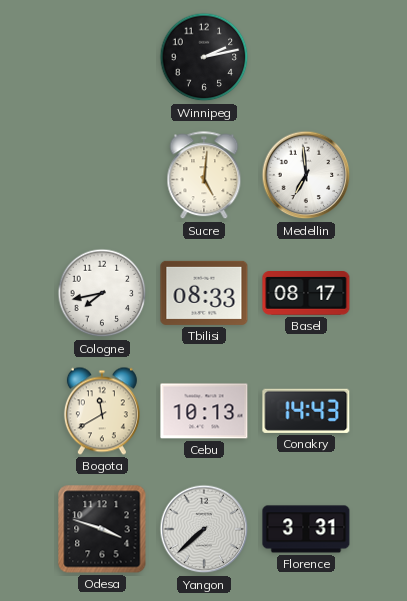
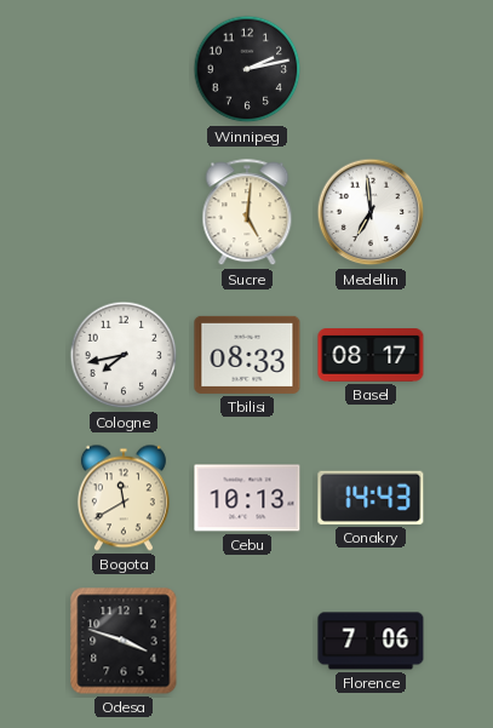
Yangon: 7:38 -> none (204, 529)
Florence: 3:31 -> 7:06 (371, 641)
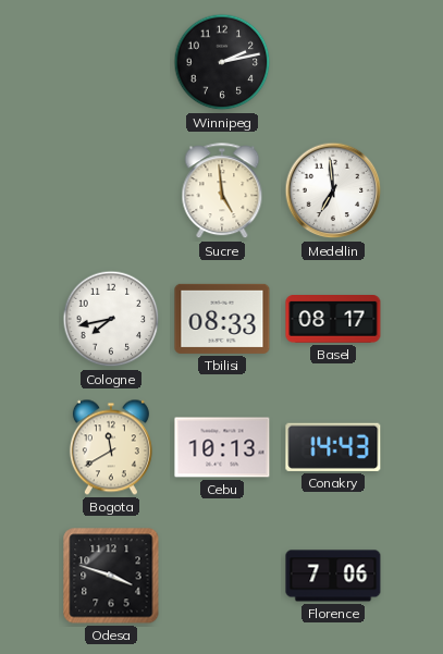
Sucre: 5:01 -> 4:59 (222, 192)
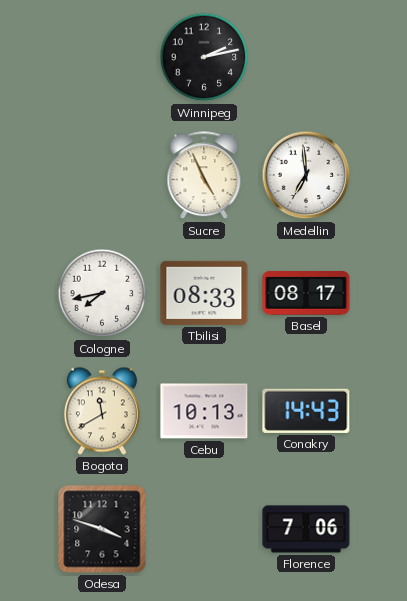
Sucre: 4:59 -> 4:56 (204, 176)
